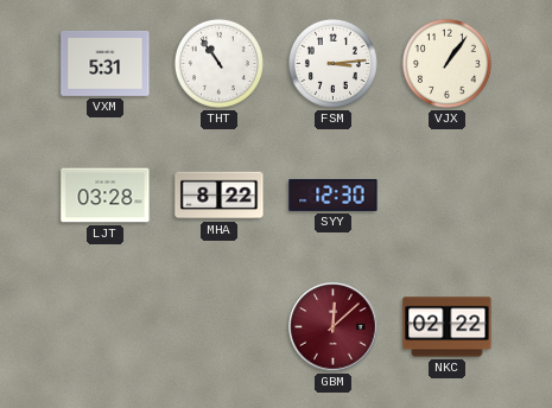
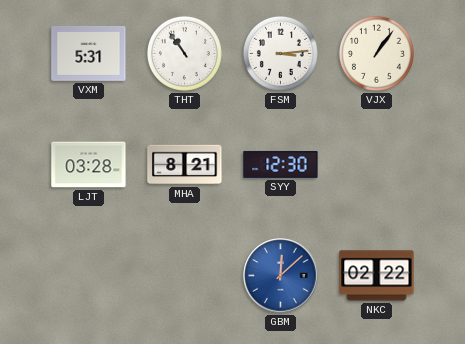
MHA: 8:22 -> 8:21 (185, 165)
GBM dial: burgundy -> blue (281, 276)
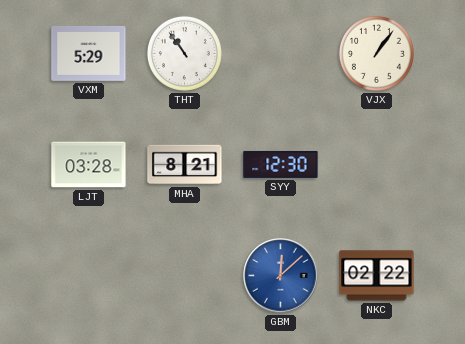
VXM: 5:31 -> 5:29 (89, 54)
FSM: 3:14 -> none (280, 53)
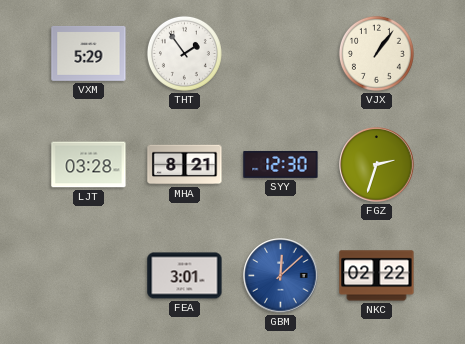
THT: 10:54 -> 1:54 (184, 53)
FGZ: none -> 2:33 (377, 165)
FEA: none -> 3:01 (185, 276)
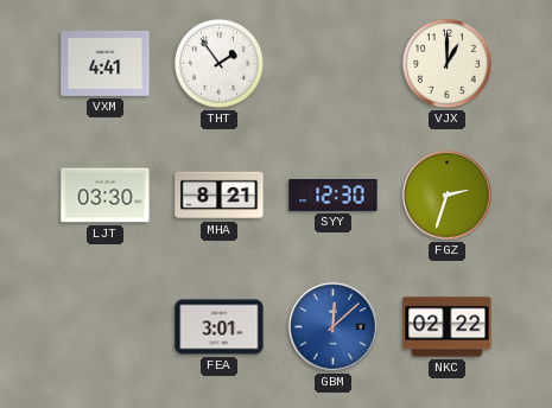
VXM: 5:29 -> 4:41 (106, 64)
VJX: 1:06 -> 1:00 (446, 63)
LJT: 03:28 -> 03:30 (106, 196)
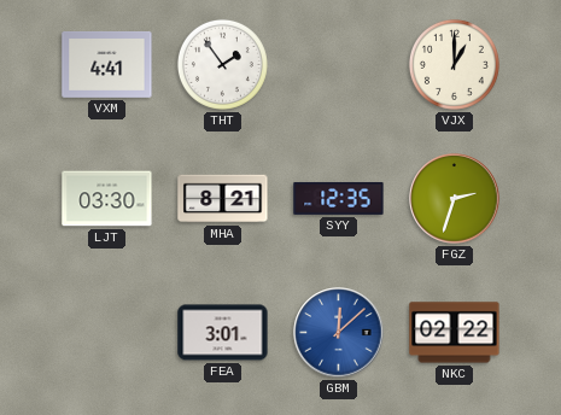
SYY: 12:30 -> 12:35 (339, 198)
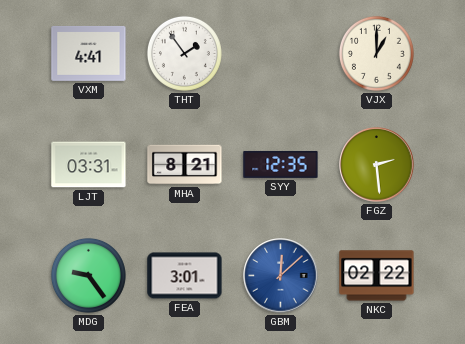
LJT: 03:30 -> 03:31 (89, 165)
FGZ: 2:33 -> 2:29 (377, 165)
MDG: none -> 9:24 (88, 275)
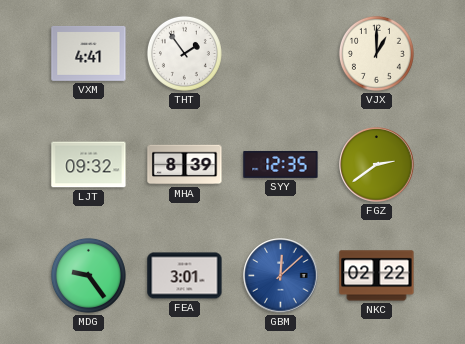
LJT: 03:31 -> 09:32 (89, 165)
MHA: 8:21 -> 8:39 (185, 165)
FGZ: 2:29 -> 2:39 (377, 165)
